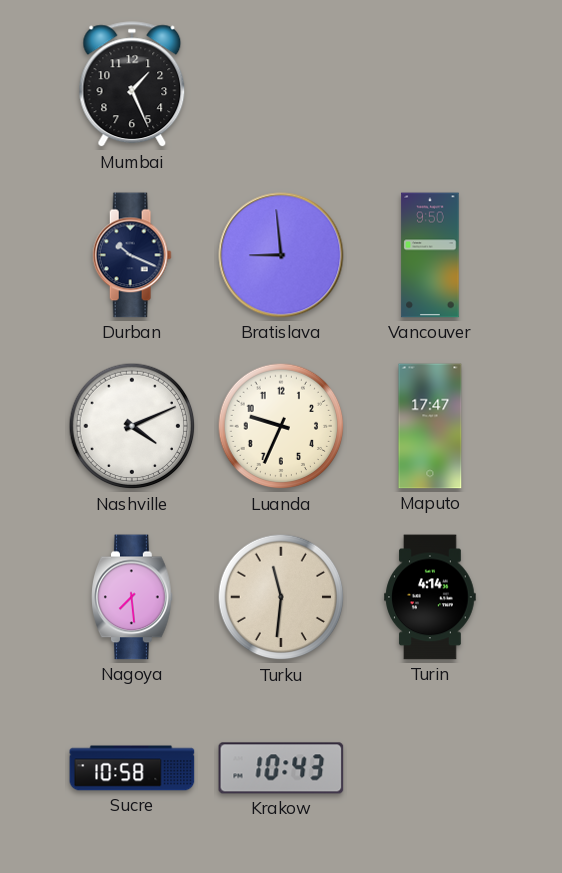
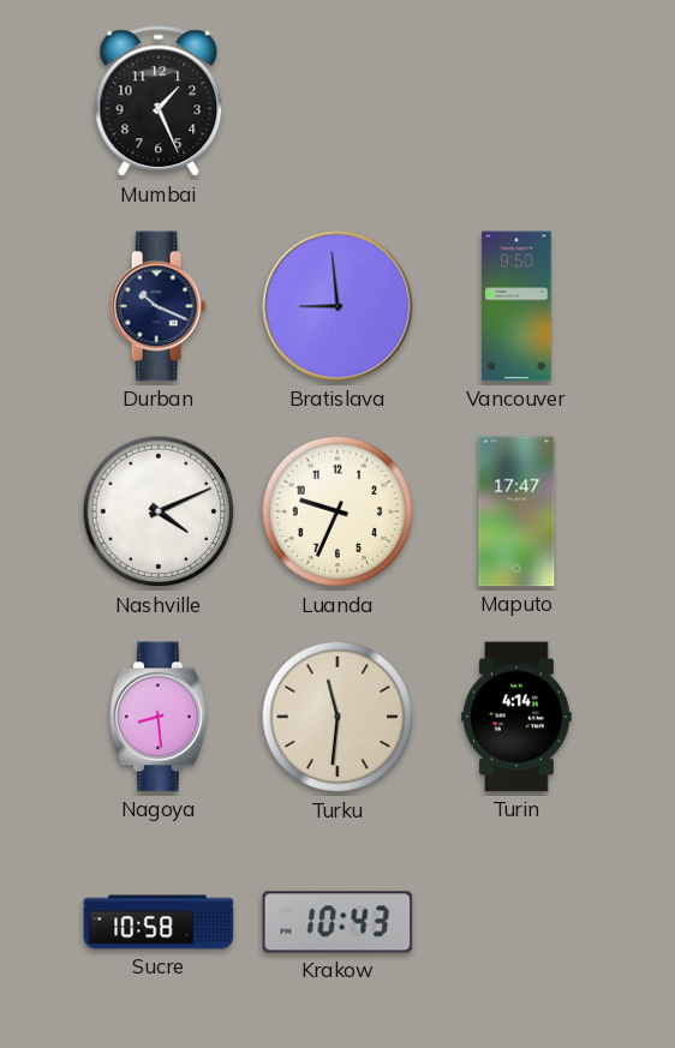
Nagoya: 7:29 -> 8:29 (159, 717)
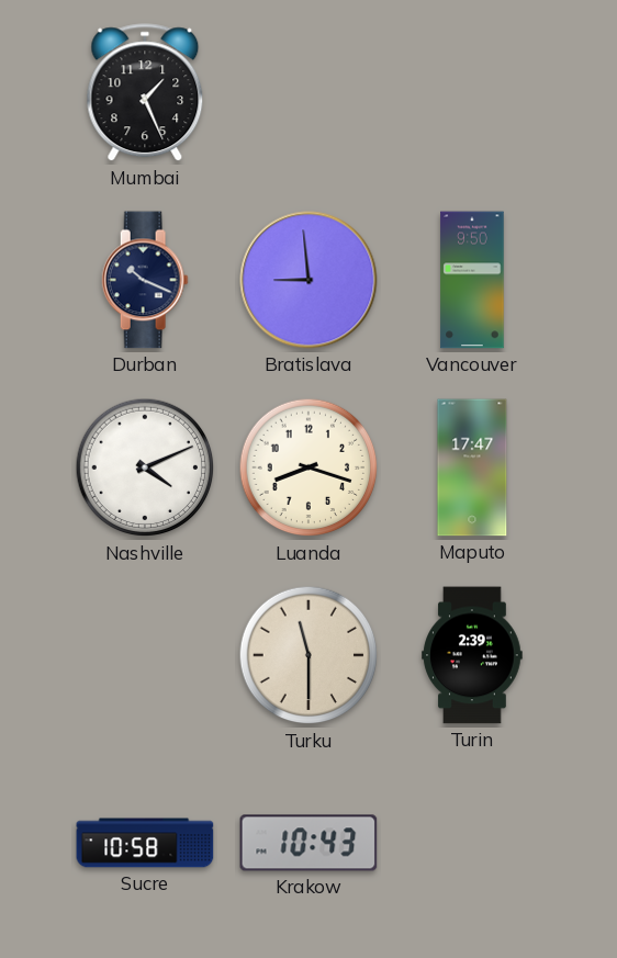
Luanda: 9:34 -> 8:18 (308, 467)
Nagoya: 8:29 -> none (159, 717)
Turku: 11:31 -> 11:30 (308, 655)
Turin: 4:14 -> 2:39 (472, 655)
